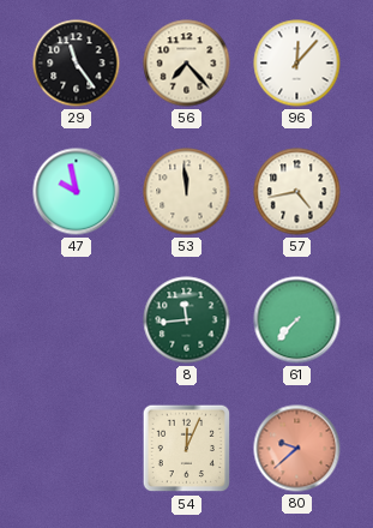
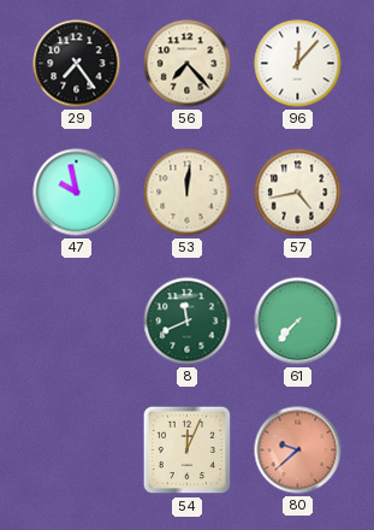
29: 11:24 -> 7:24 (77, 64)
53: 11:59 -> 12:01 (188, 193)
8: 11:44 -> 11:41 (188, 322)
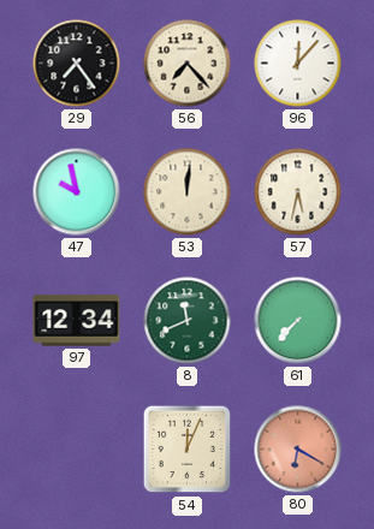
57: 4:43 -> 5:32 (298, 192)
97: none -> 12:34 (77, 321)
80: 9:38 -> 6:20 (298, 450)
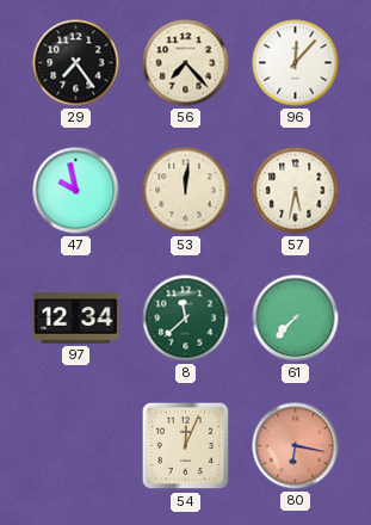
8: 11:41 -> 11:38 (186, 319)
80: 6:20 -> 6:17 (296, 446)
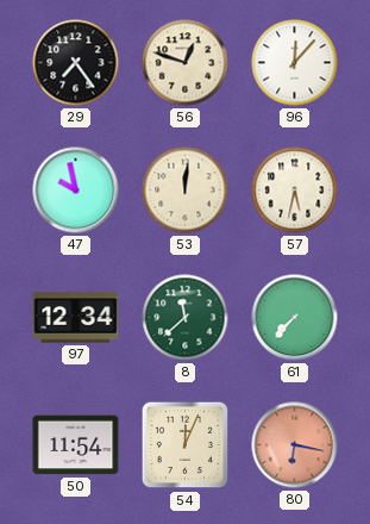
56: 7:23 -> 12:48 (186, 63)
50: none -> 11:54 (76, 445)
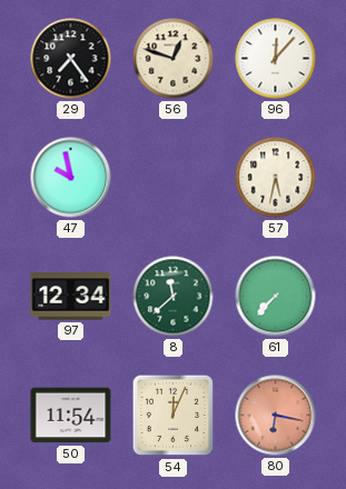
53: 12:01 -> none (186, 191)
